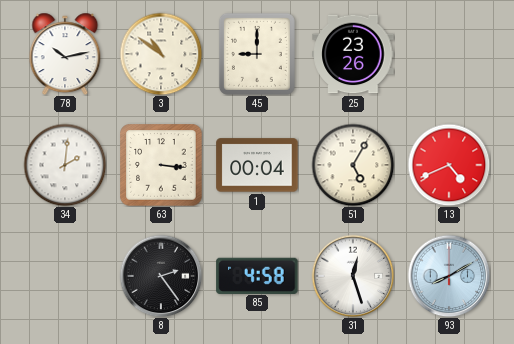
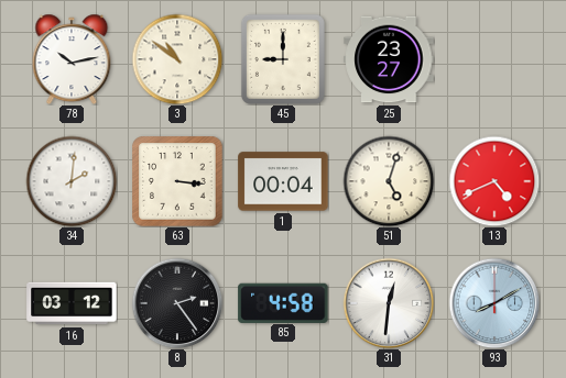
25: 23:26 -> 23:27 (389, 59)
51: 5:05 -> 5:03 (389, 181)
16: none -> 03:12 (72, 303)
31: 12:27 -> 12:31 (389, 303)
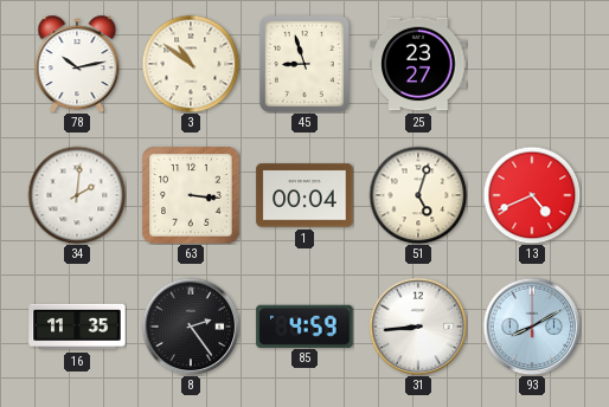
45: 9:00 -> 8:57 (304, 64)
16: 03:12 -> 11:35 (77, 327)
85: 4:58 -> 4:59 (304, 325)
31: 12:31 -> 8:44 (418, 327)
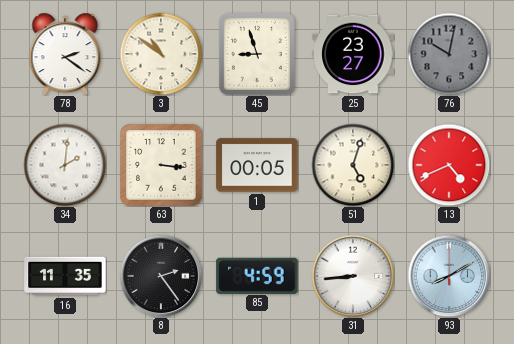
78: 10:13 -> 2:21 (65, 54)
76: none -> 10:02 (449, 54)
1: 00:04 -> 00:05 (257, 165)
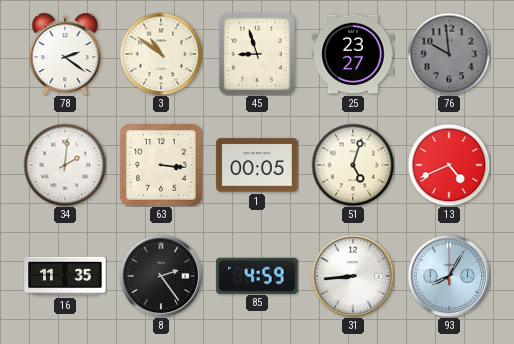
76: 10:02 -> 9:59 (449, 54)
93: 8:10 -> 8:05 (449, 276)
